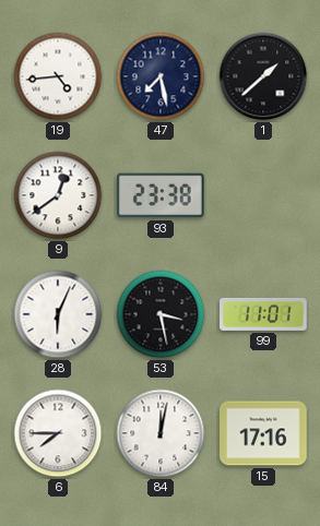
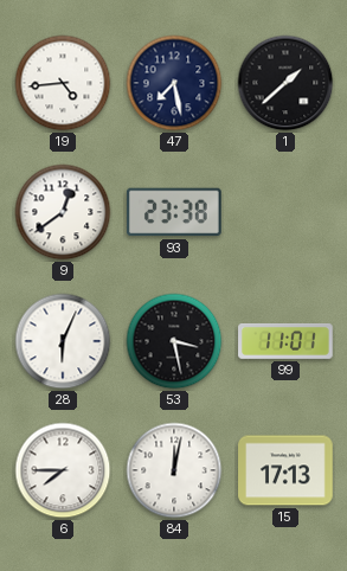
15: 17:16 -> 17:13 (285, 470)
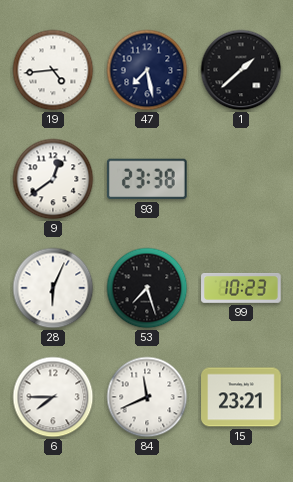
53: 3:28 -> 7:27 (147, 288)
99: 11:01 -> 10:23 (241, 288)
84: 12:02 -> 11:41 (147, 397)
15: 17:13 -> 23:21 (241, 397)
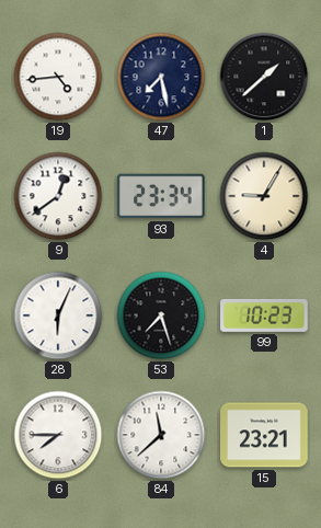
93: 23:38 -> 23:34 (161, 196)
4: none -> 9:05 (264, 196)
84: 11:41 -> 11:38 (161, 435)
